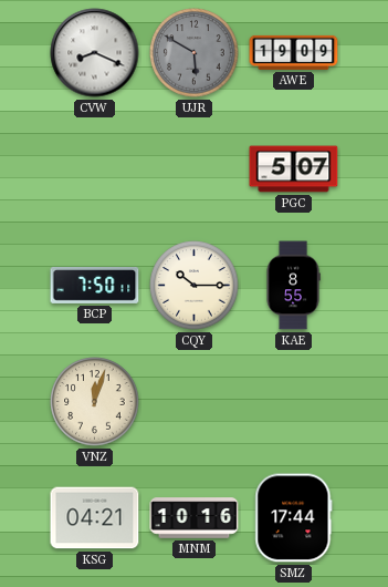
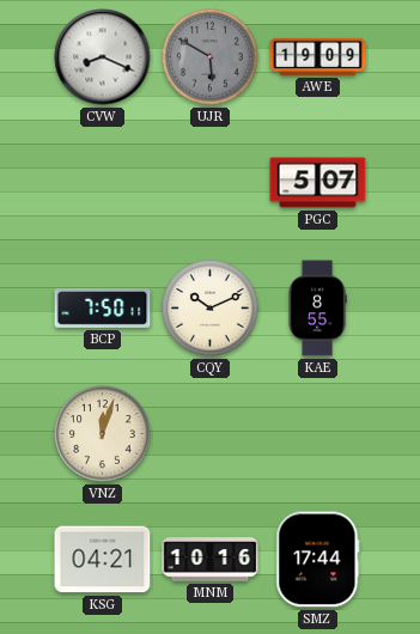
CQY: 10:15 -> 10:11 (211, 309)
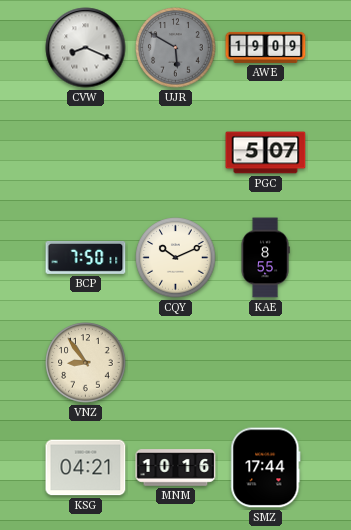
VNZ: 12:03 -> 8:54 (86, 363)
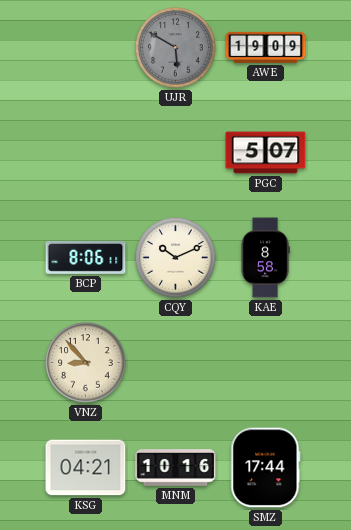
CVW: 8:19 -> none (86, 48)
BCP: 7:50 -> 8:06 (86, 258)
KAE: 8:55 -> 8:58 (265, 258)
VNZ: 8:54 -> 8:53 (86, 363)
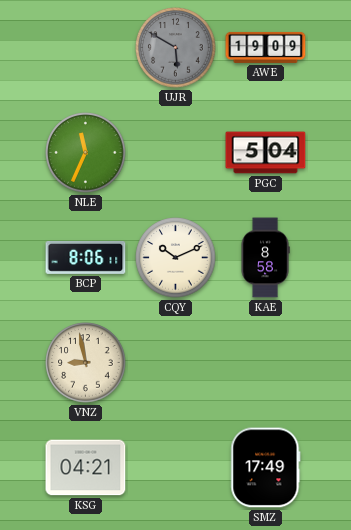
NLE: none -> 11:34 (86, 153)
PGC: 5:07 -> 5:04 (266, 153)
VNZ: 8:53 -> 8:58 (86, 363)
MNM: 10:16 -> none (176, 468)
SMZ: 17:44 -> 17:49 (266, 468)
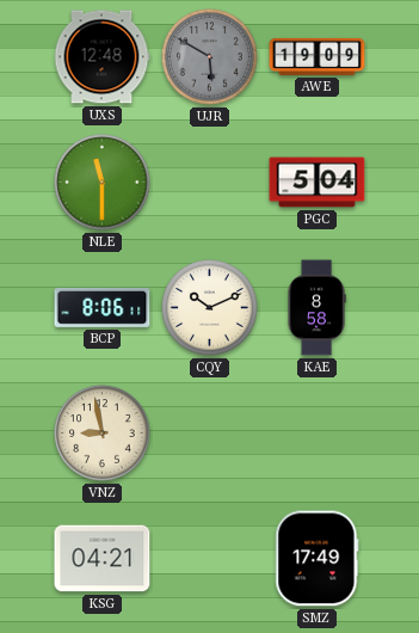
UXS: none -> 12:48 (101, 57)
NLE: 11:34 -> 11:30 (103, 183)
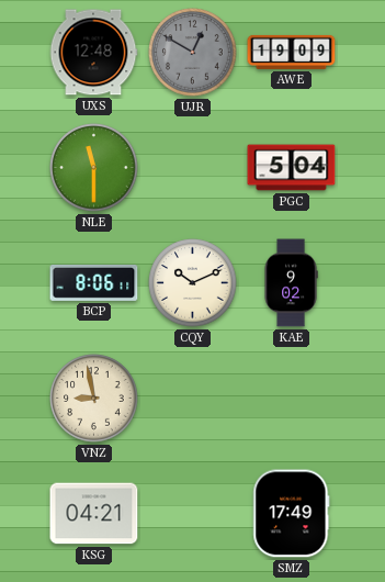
UJR: 5:50 -> 12:50 (193, 53)
KAE: 8:58 -> 9:02 (291, 283)
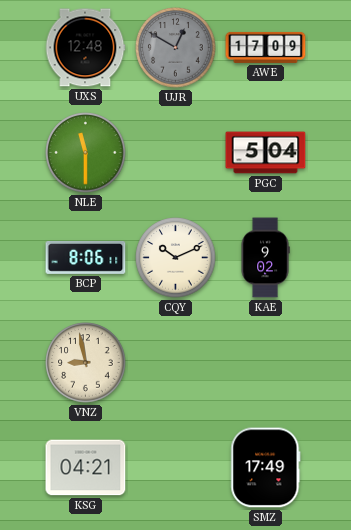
AWE: 19:09 -> 17:09 (266, 47)
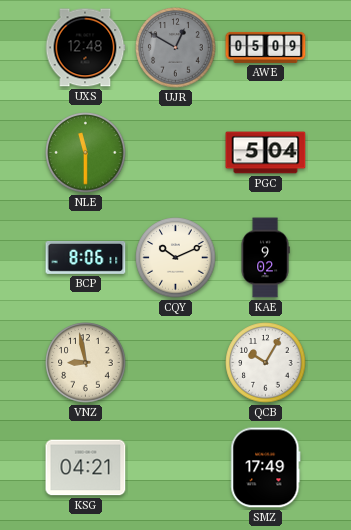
AWE: 17:09 -> 05:09 (266, 47)
QCB: none -> 10:05 (266, 363)
